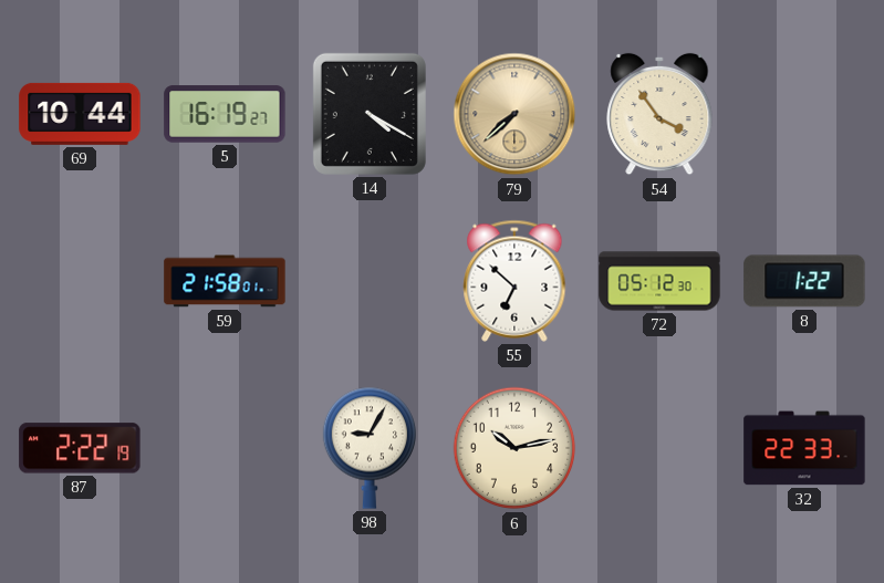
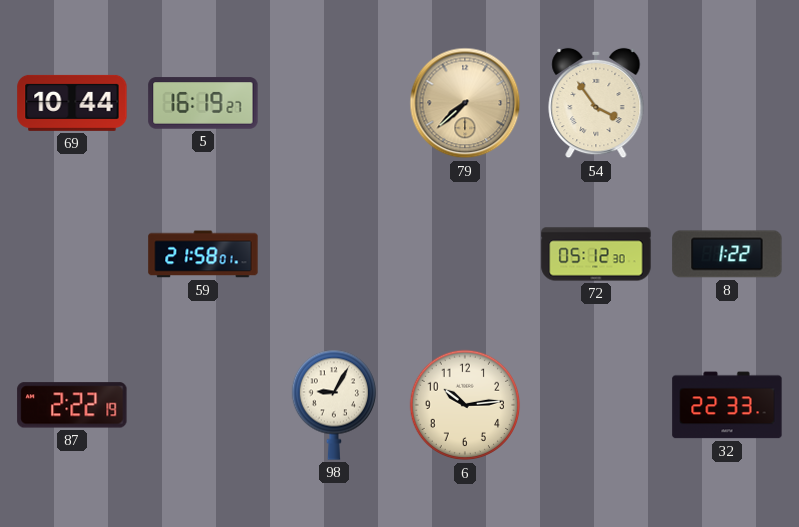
14: 4:20 -> none (370, 114)
55: 6:52 -> none (514, 281)
6: 10:13 -> 10:14 (465, 405)
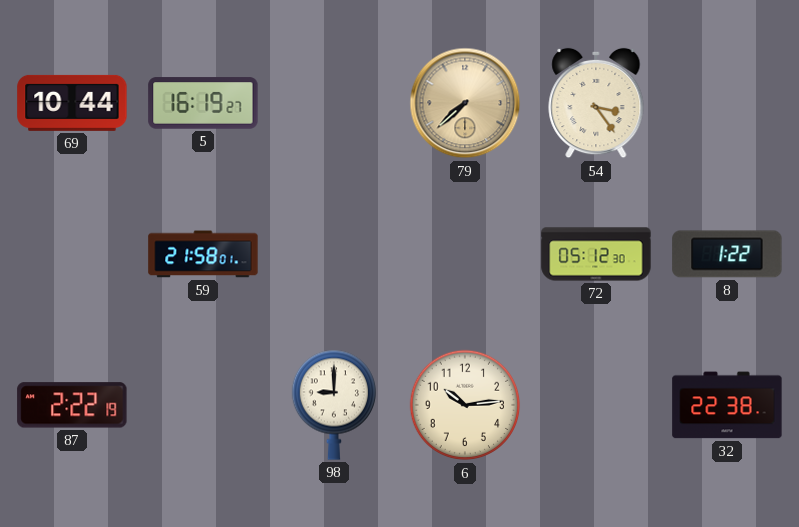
54: 3:54 -> 3:24 (596, 103)
98: 9:05 -> 9:00 (333, 405)
32: 22:33 -> 22:38 (727, 405)
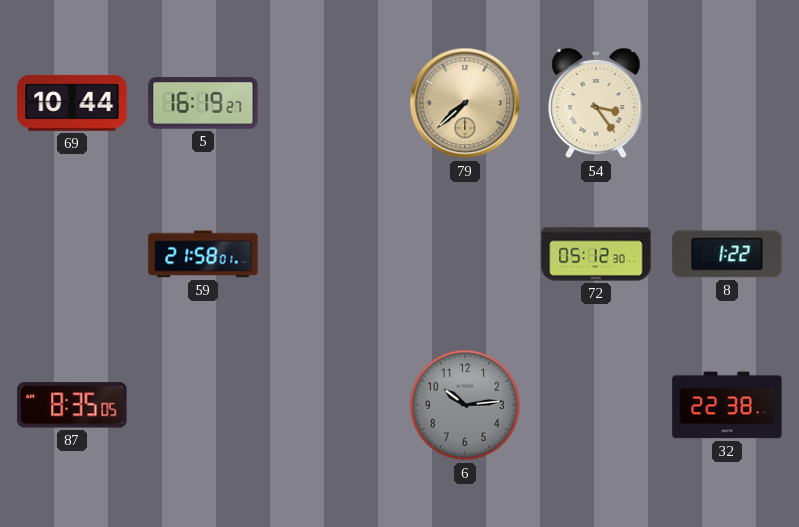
87: 2:22 -> 8:35 (72, 405)
98: 9:00 -> none (333, 405)
6 dial: cream -> grey (465, 405)
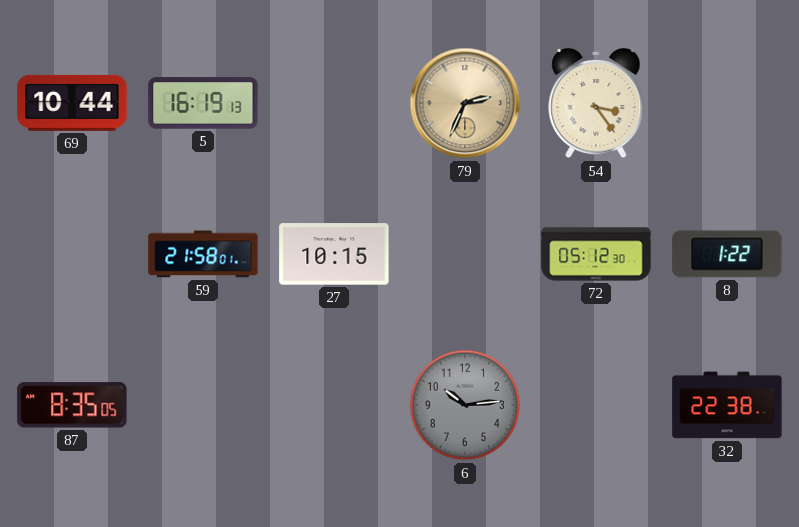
5: 16:19:27 -> 16:19:13 (203, 103)
79: 7:38 -> 2:34 (465, 103)
27: none -> 10:15 (334, 254)
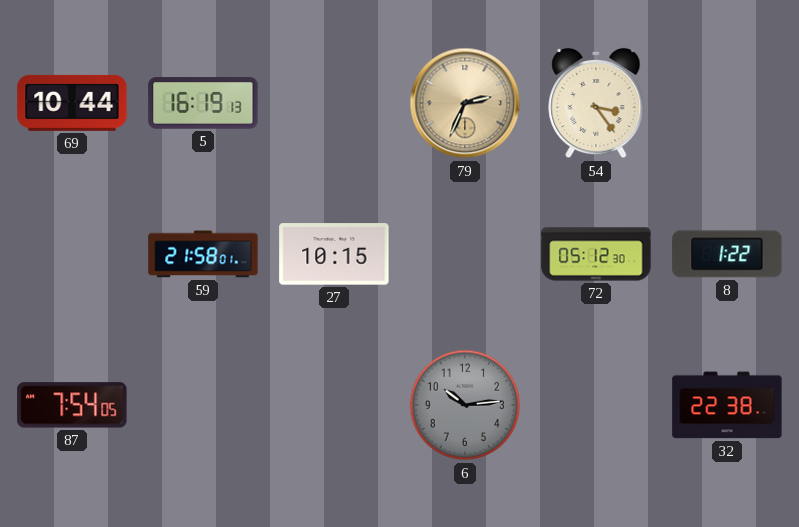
87: 8:35 -> 7:54 (72, 405)
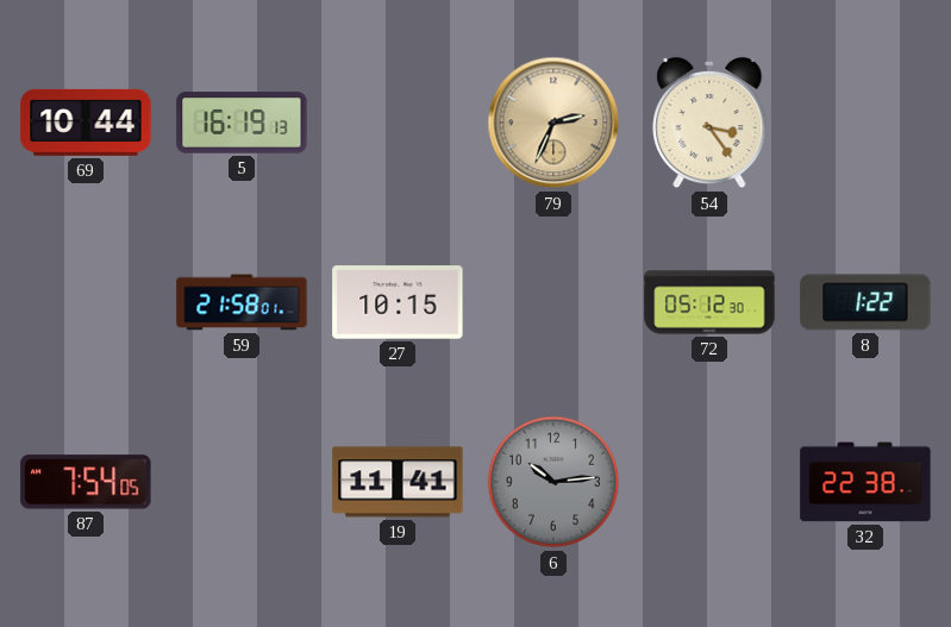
19: none -> 11:41 (398, 482)
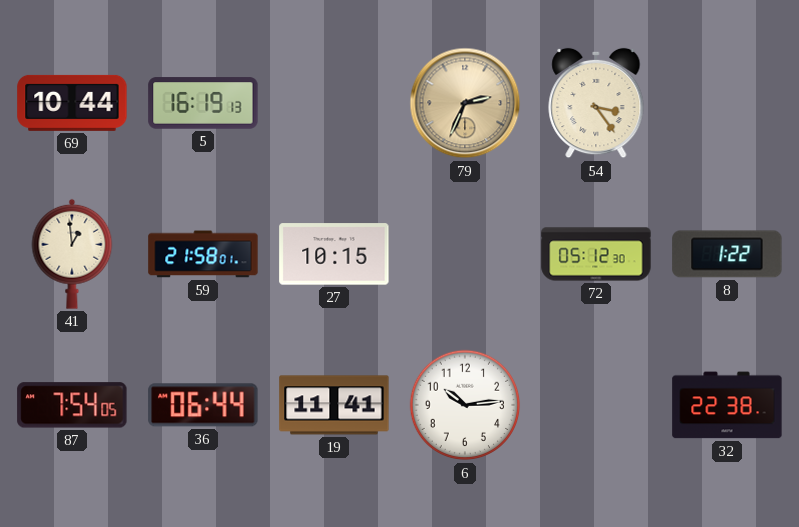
41: none -> 12:59 (72, 254)
36: none -> 06:44 (203, 405)
6 dial: grey -> white (465, 405)
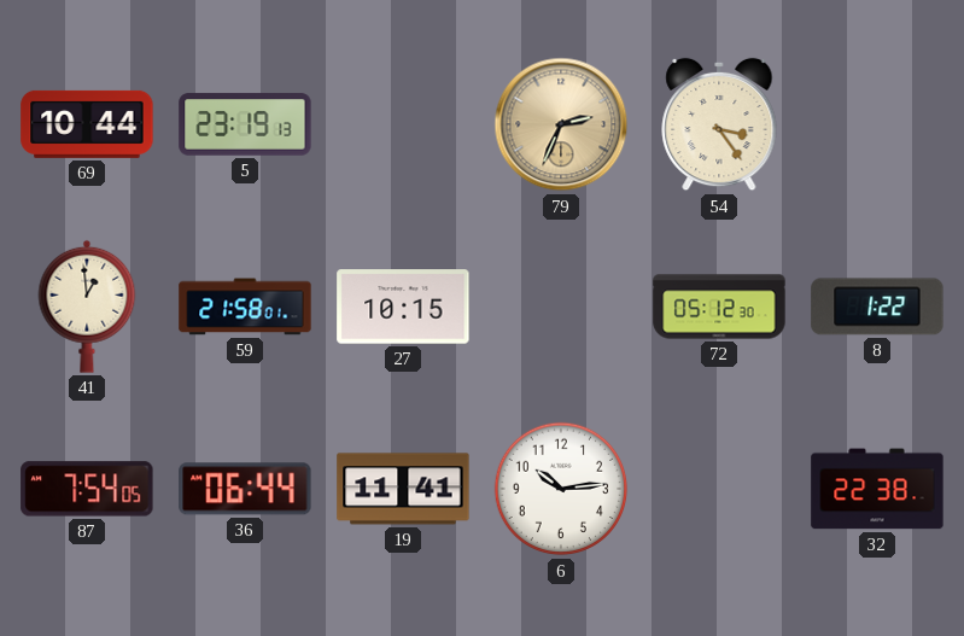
5: 16:19 -> 23:19 (245, 124)
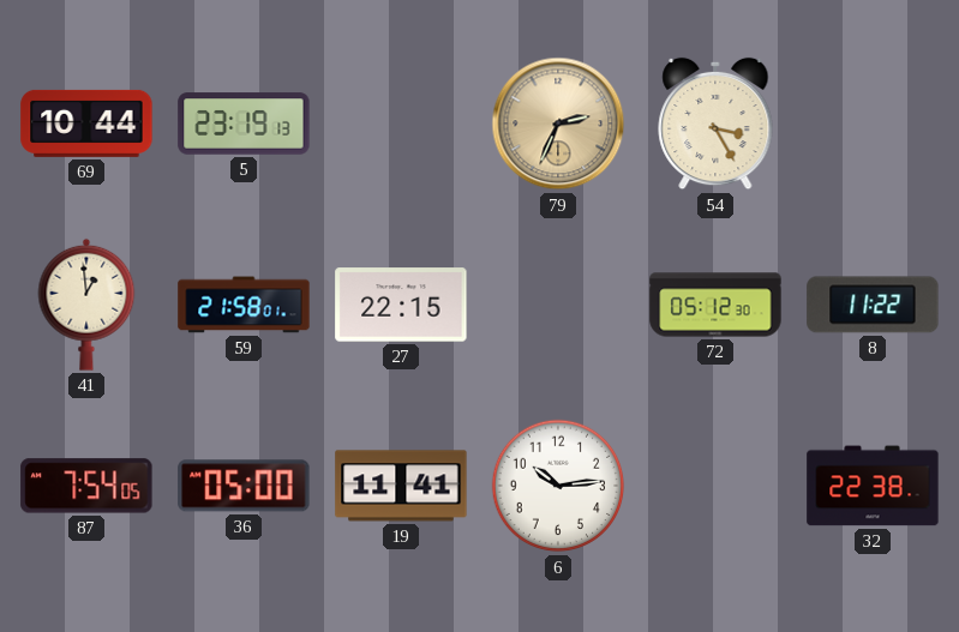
54: 3:24 -> 3:25 (715, 124)
27: 10:15 -> 22:15 (401, 305)
8: 1:22 -> 11:22 (873, 305)
36: 06:44 -> 05:00 (244, 486)
